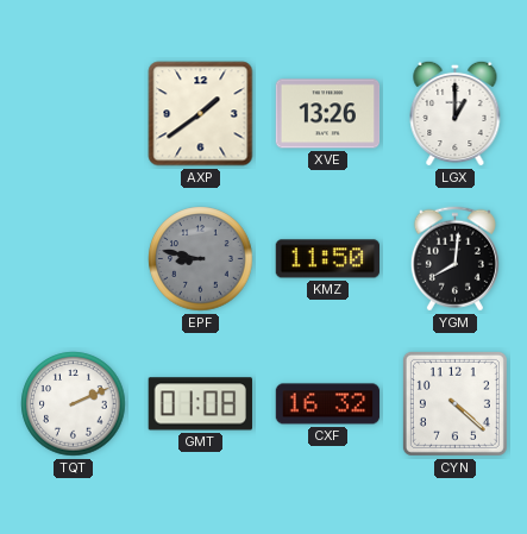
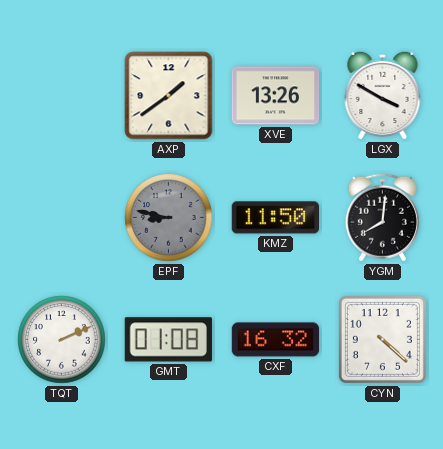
LGX: 1:00 -> 3:50 (383, 95)
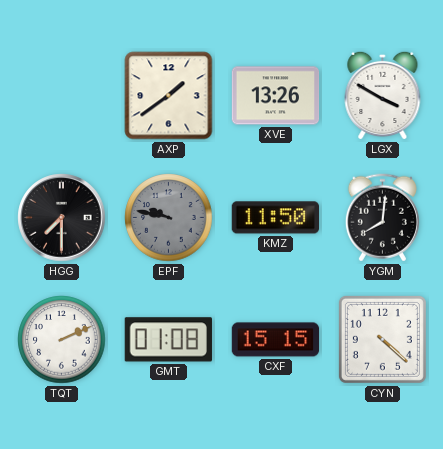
HGG: none -> 7:30 (62, 218)
EPF: 8:47 -> 9:47 (169, 218)
CXF: 16:32 -> 15:15 (276, 340)
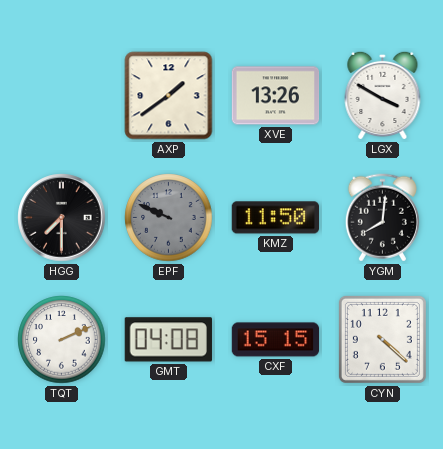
EPF: 9:47 -> 9:49 (169, 218)
GMT: 01:08 -> 04:08 (168, 340)
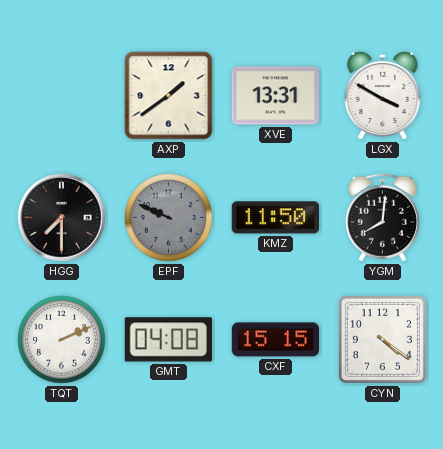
XVE: 13:26 -> 13:31 (276, 96)
CYN: 4:22 -> 4:21 (382, 339)
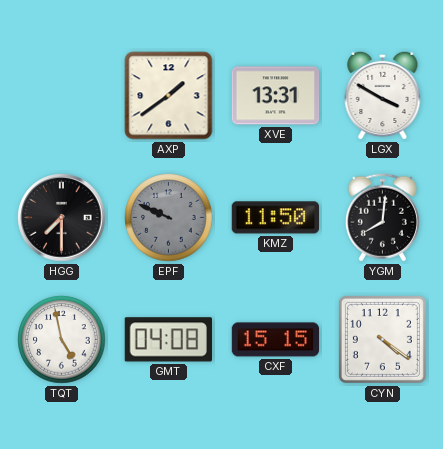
TQT: 2:11 -> 4:58 (62, 340)
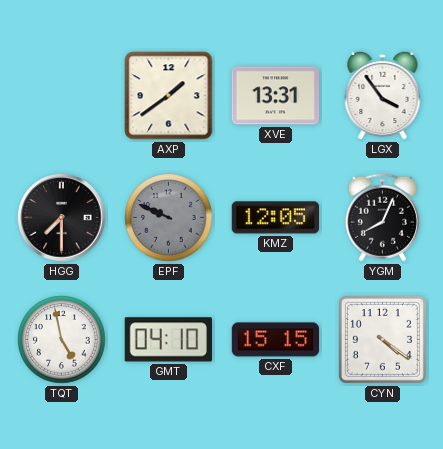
LGX: 3:50 -> 3:54 (383, 95)
KMZ: 11:50 -> 12:05 (275, 218)
YGM: 8:01 -> 8:04 (382, 218)
GMT: 04:08 -> 04:10 (168, 340)
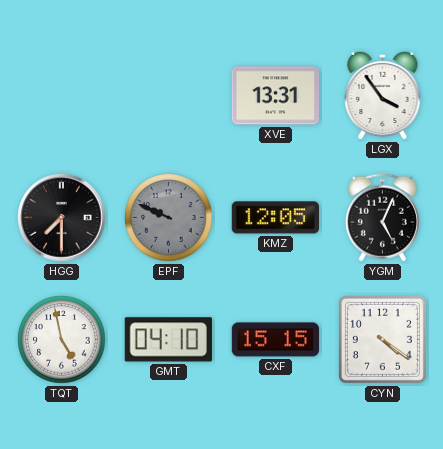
AXP: 1:39 -> none (169, 96)
YGM: 8:04 -> 5:04 (382, 218)
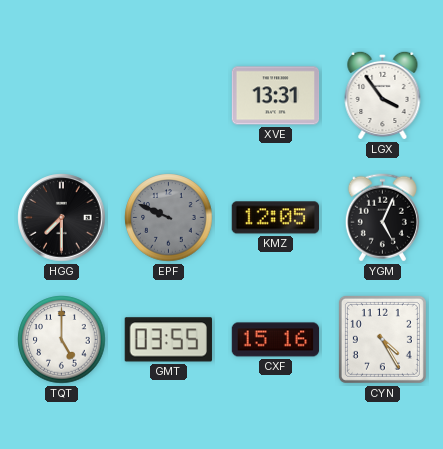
TQT: 4:58 -> 5:00 (62, 340)
GMT: 04:10 -> 03:55 (168, 340)
CXF: 15:15 -> 15:16 (276, 340)
CYN: 4:21 -> 4:25 (382, 339)
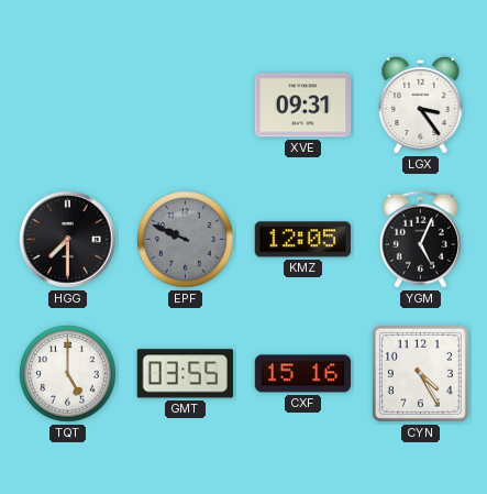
XVE: 13:31 -> 09:31 (303, 106)
LGX: 3:54 -> 3:24 (421, 105)
